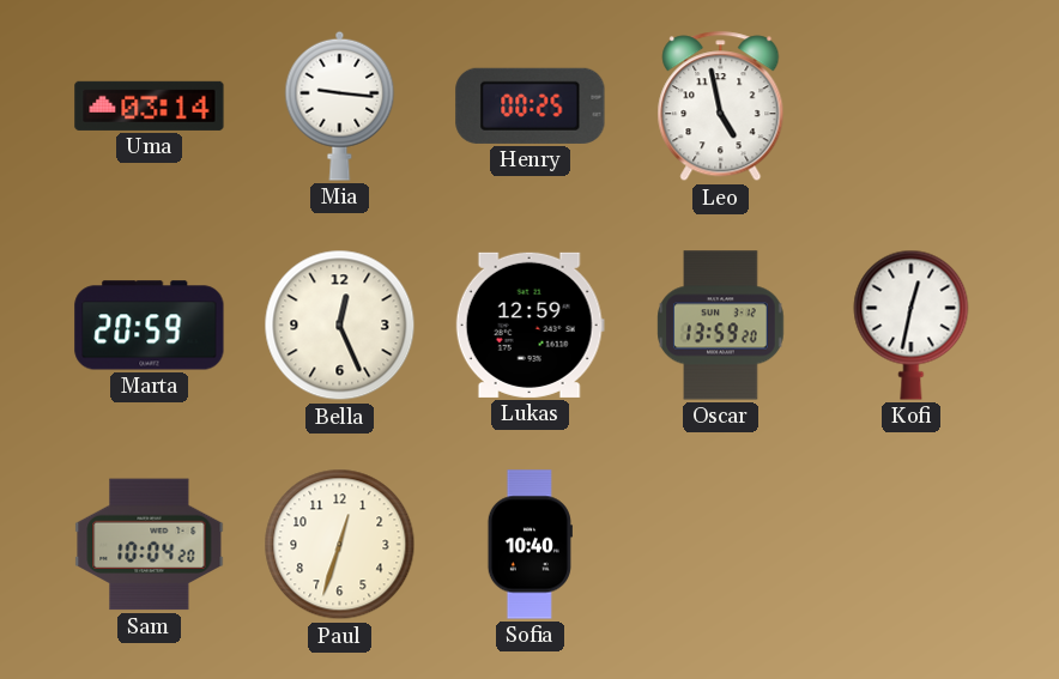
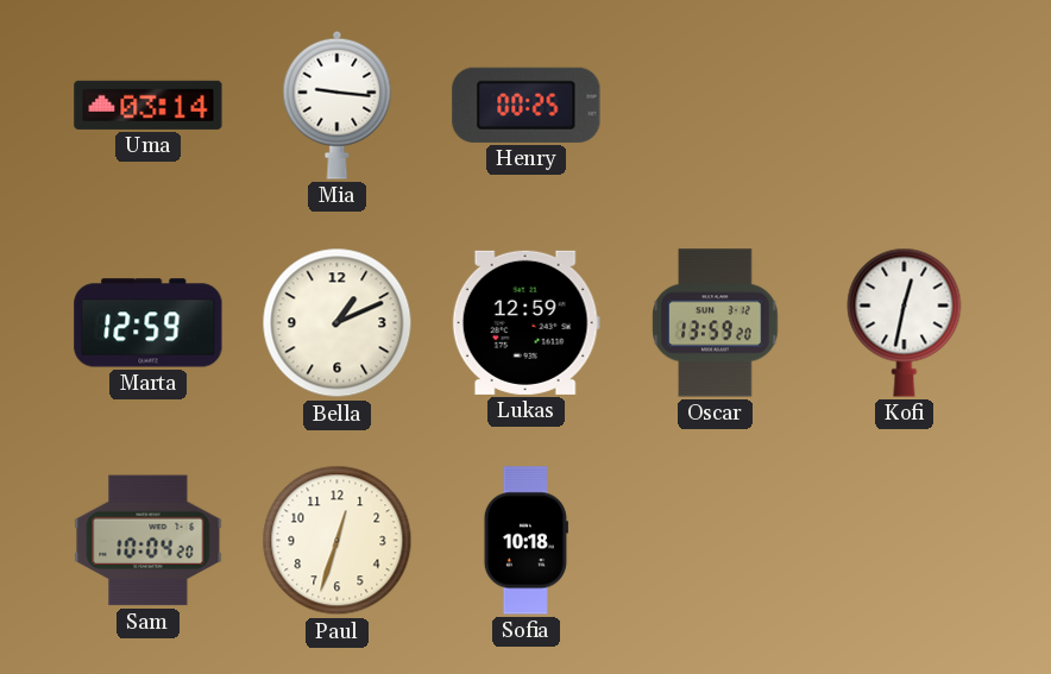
Leo: 4:58 -> none (721, 107)
Marta: 20:59 -> 12:59 (149, 323)
Bella: 12:26 -> 1:11 (338, 323)
Sofia: 10:40 -> 10:18 (525, 541)
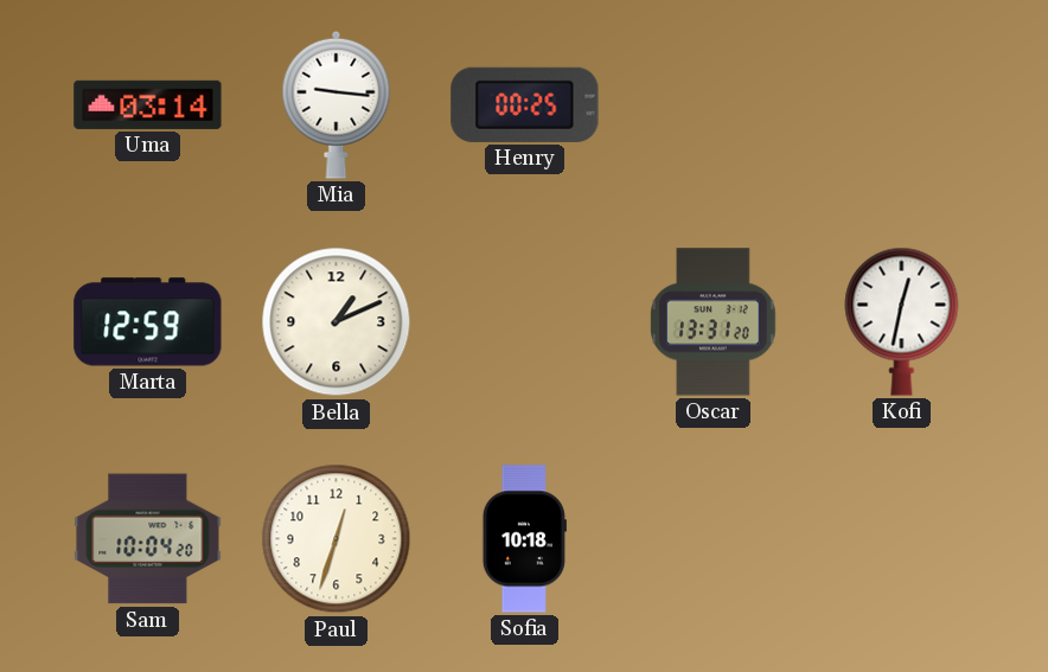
Lukas: 12:59 -> none (525, 322)
Oscar: 13:59 -> 13:31 (714, 322)
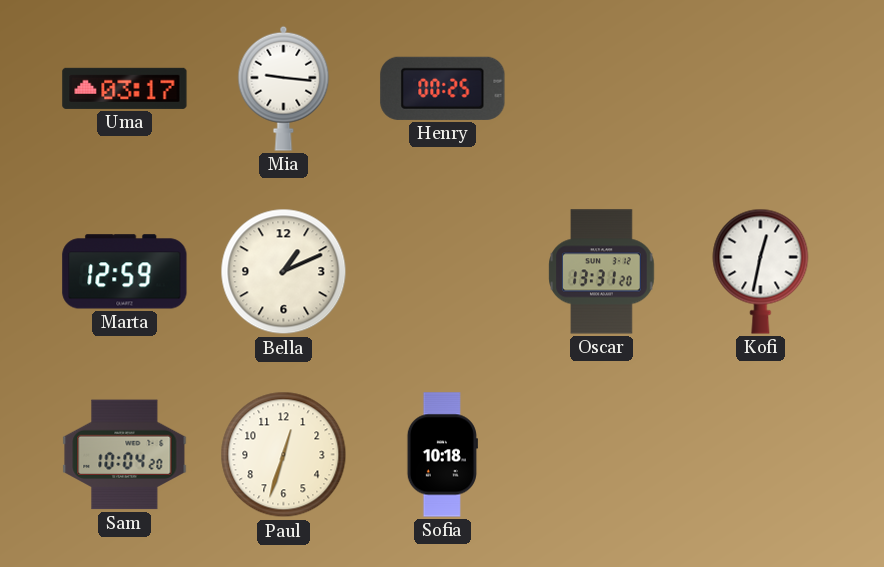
Uma: 03:14 -> 03:17 (125, 88)
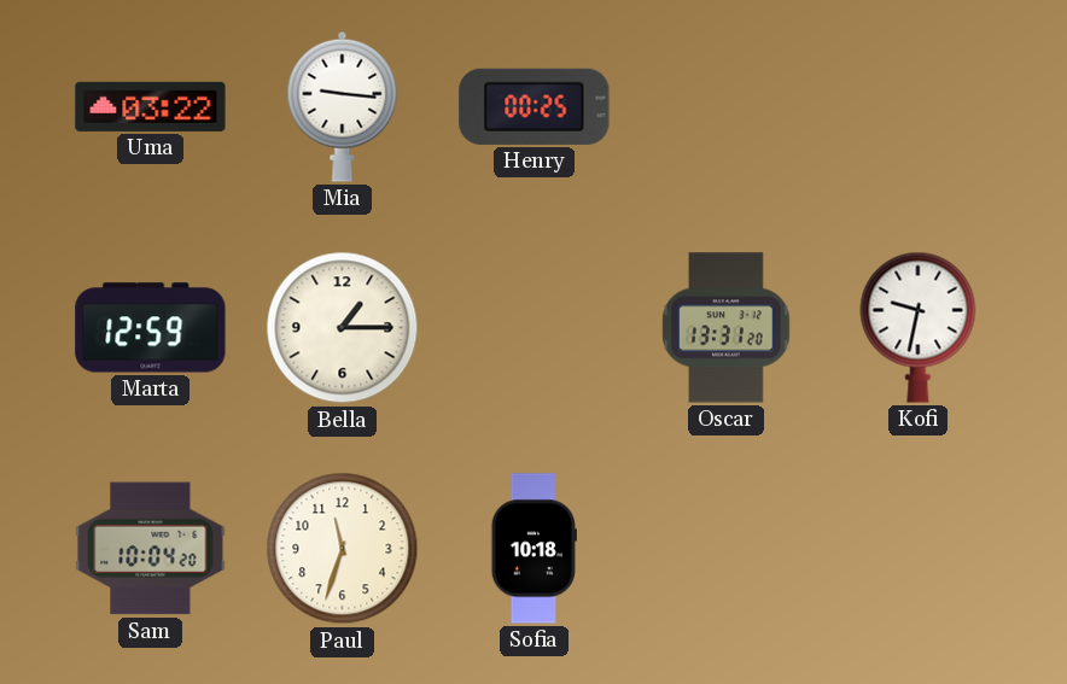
Uma: 03:17 -> 03:22 (151, 106)
Bella: 1:11 -> 1:15 (343, 328)
Kofi: 12:32 -> 9:32 (919, 327)
Paul: 12:33 -> 11:33 (343, 549)
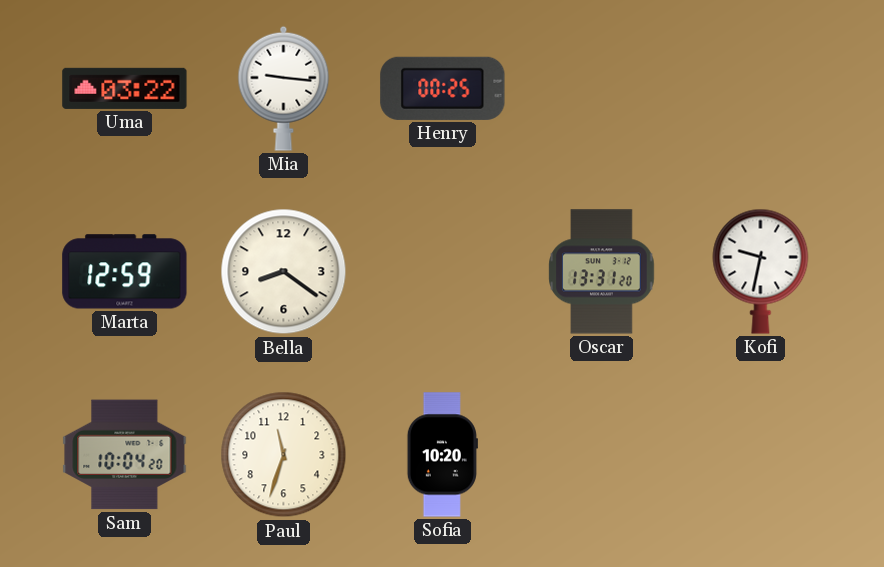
Bella: 1:15 -> 8:21 (284, 272)
Sofia: 10:18 -> 10:20 (442, 455)
